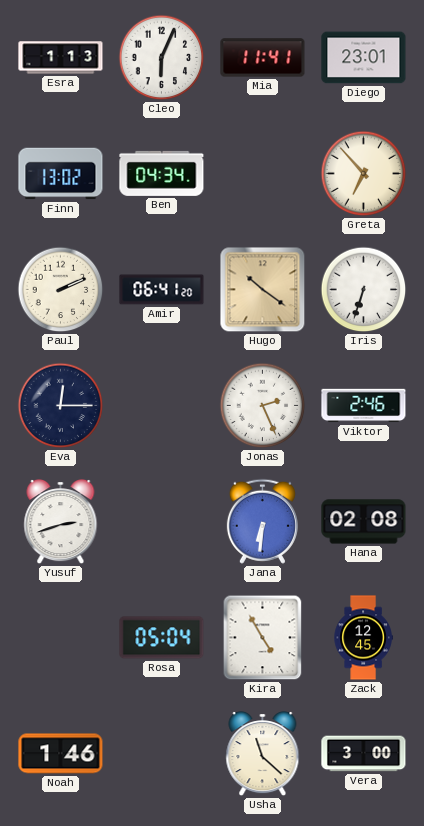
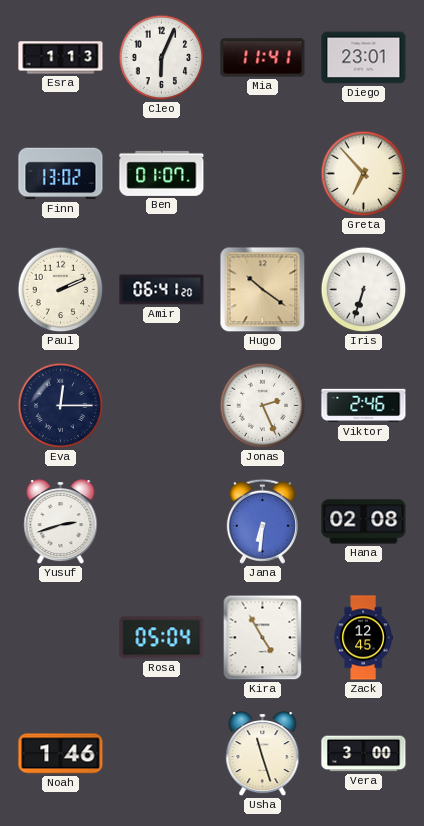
Ben: 04:34 -> 01:07 (162, 173)
Usha: 11:22 -> 11:27 (263, 755)
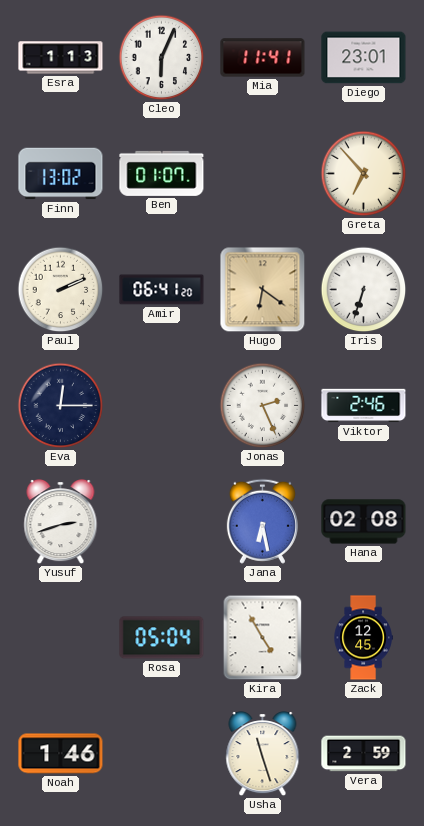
Hugo: 10:21 -> 6:21 (263, 290)
Jana: 6:31 -> 6:28 (262, 521)
Vera: 3:00 -> 2:59 (364, 754)
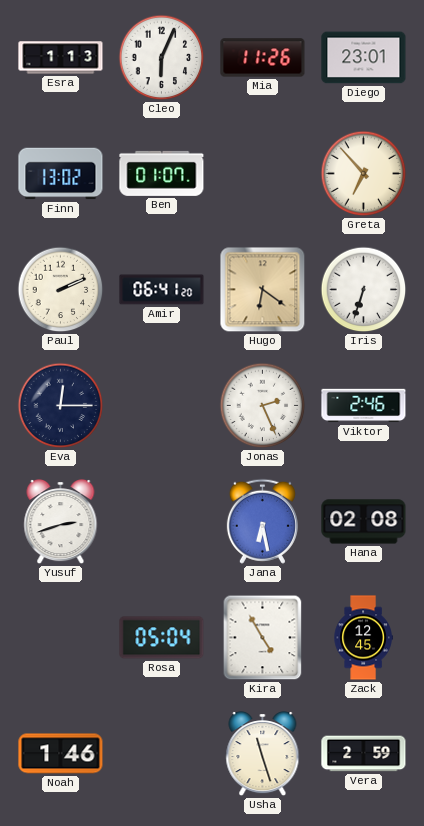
Mia: 11:41 -> 11:26 (263, 58)
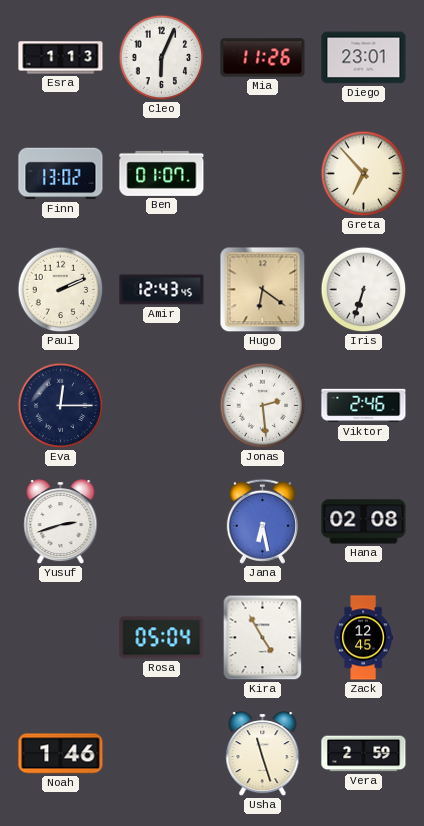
Amir: 06:41 -> 12:43 (162, 290)
Jonas: 2:26 -> 2:29 (263, 406)
